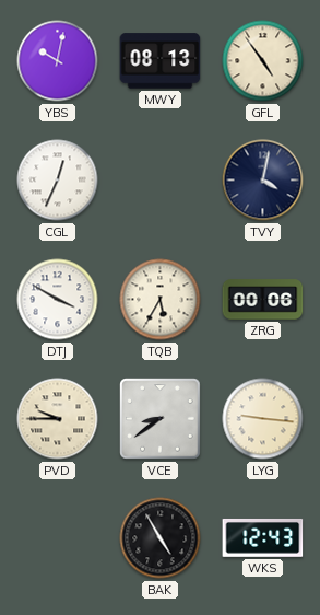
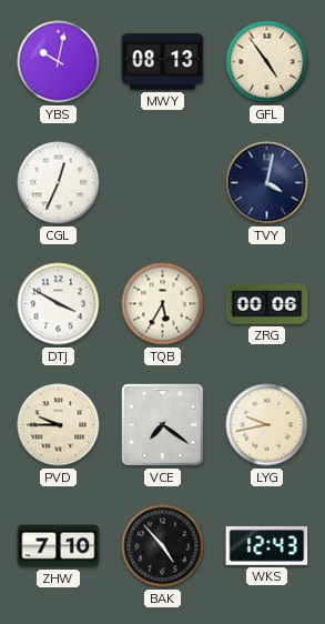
VCE: 8:39 -> 7:21 (163, 425)
LYG: 9:16 -> 9:43 (267, 425)
ZHW: none -> 7:10 (59, 546)
BAK: 4:55 -> 4:53 (163, 546)
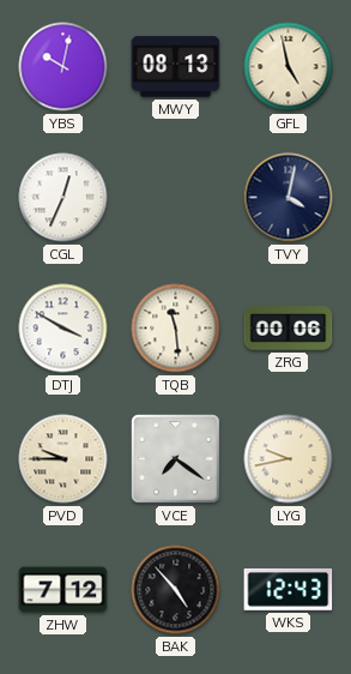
GFL: 4:54 -> 4:58 (289, 67)
TQB: 5:35 -> 11:29 (176, 329)
ZHW: 7:10 -> 7:12 (63, 590)
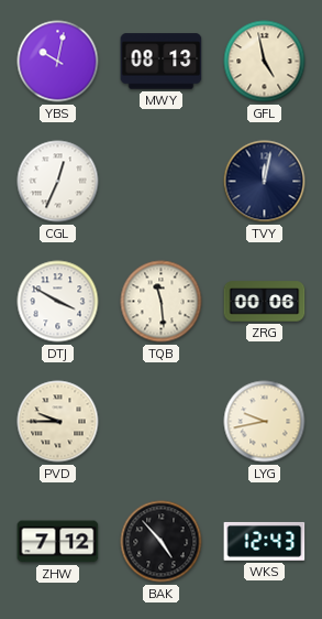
TVY: 4:02 -> 12:02 (265, 182)
VCE: 7:21 -> none (176, 459)
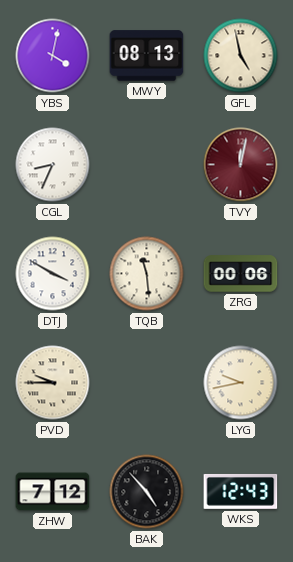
YBS: 10:02 -> 4:02 (53, 56)
CGL: 12:34 -> 8:34 (53, 165)
TVY dial: navy -> burgundy (241, 165)
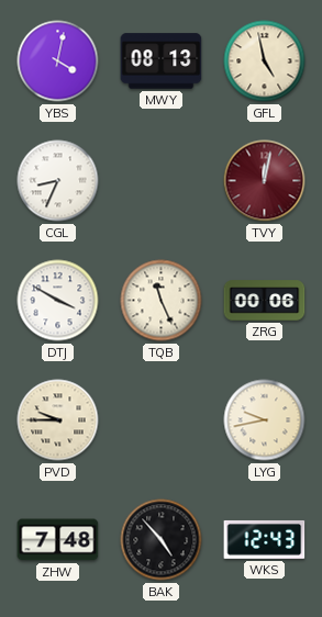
TQB: 11:29 -> 11:26 (162, 301)
ZHW: 7:12 -> 7:48 (58, 540)
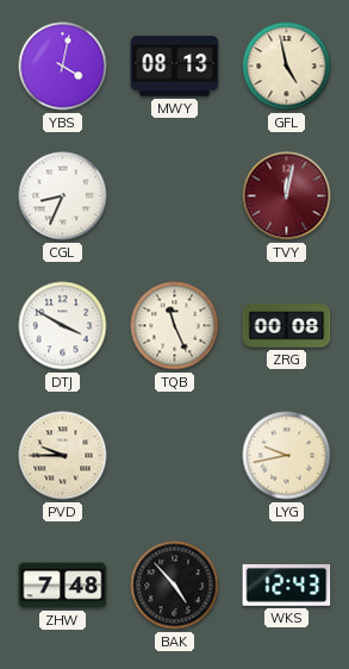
ZRG: 00:06 -> 00:08 (287, 326)
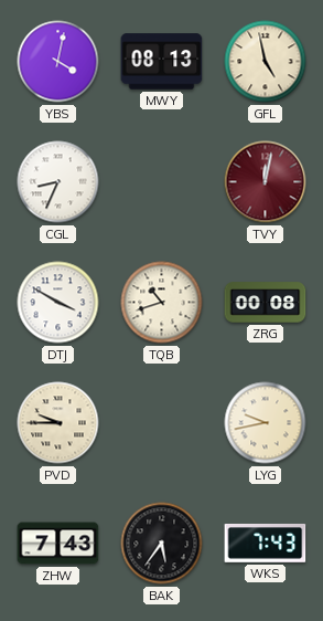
TQB: 11:26 -> 10:42 (162, 303)
ZHW: 7:48 -> 7:43 (58, 544)
BAK: 4:53 -> 5:36 (162, 544)
WKS: 12:43 -> 7:43 (266, 543)
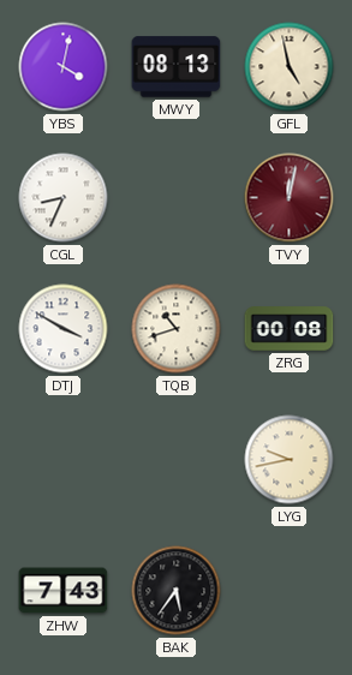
PVD: 9:45 -> none (58, 423)
WKS: 7:43 -> none (266, 543)
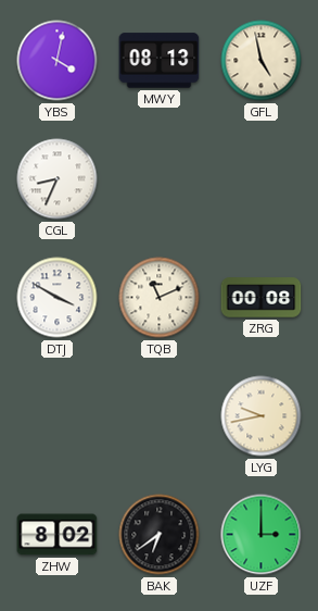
TVY: 12:02 -> none (290, 198)
TQB: 10:42 -> 11:11 (160, 298)
ZHW: 7:43 -> 8:02 (58, 535)
BAK: 5:36 -> 6:39 (160, 535)
UZF: none -> 3:00 (262, 535)
